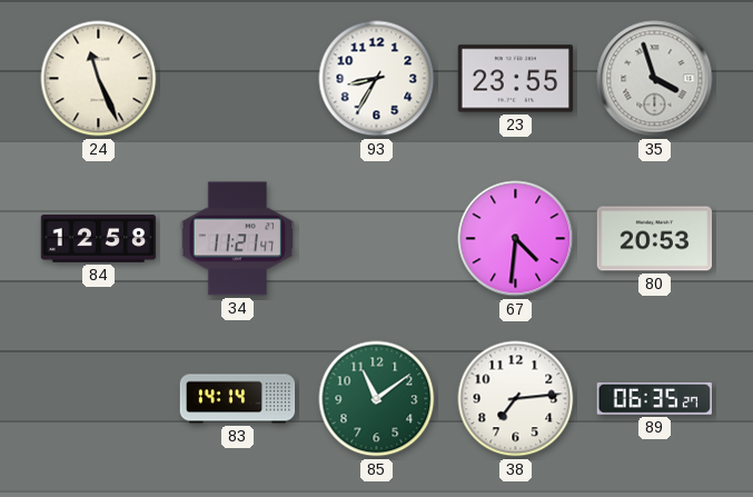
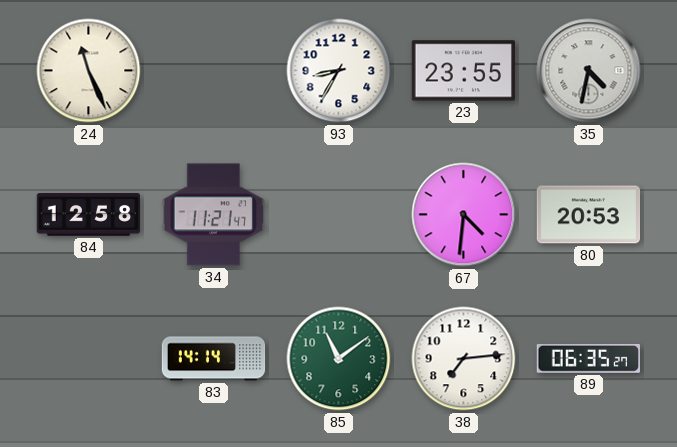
35: 3:57 -> 4:32 (589, 71)
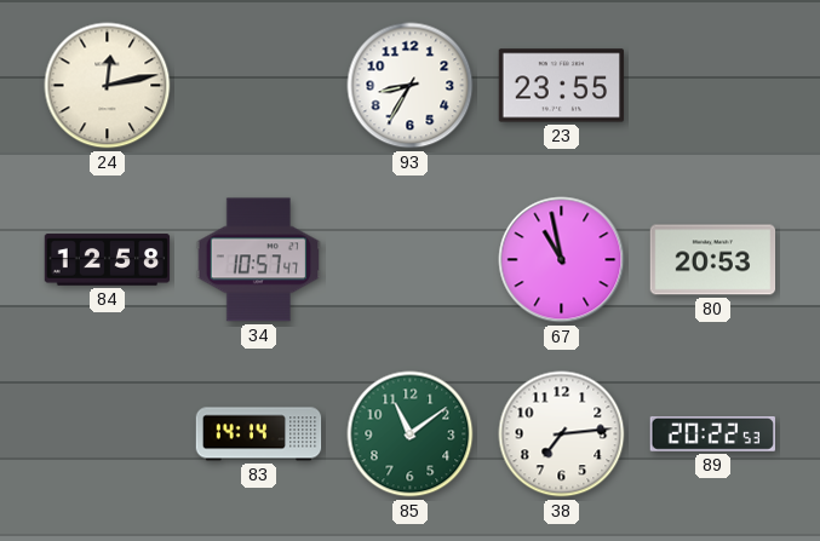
24: 11:26 -> 12:13 (108, 86)
35: 4:32 -> none (589, 71)
34: 11:21 -> 10:57 (259, 260)
67: 4:31 -> 10:58 (562, 260)
89: 06:35 -> 20:22 (712, 433)
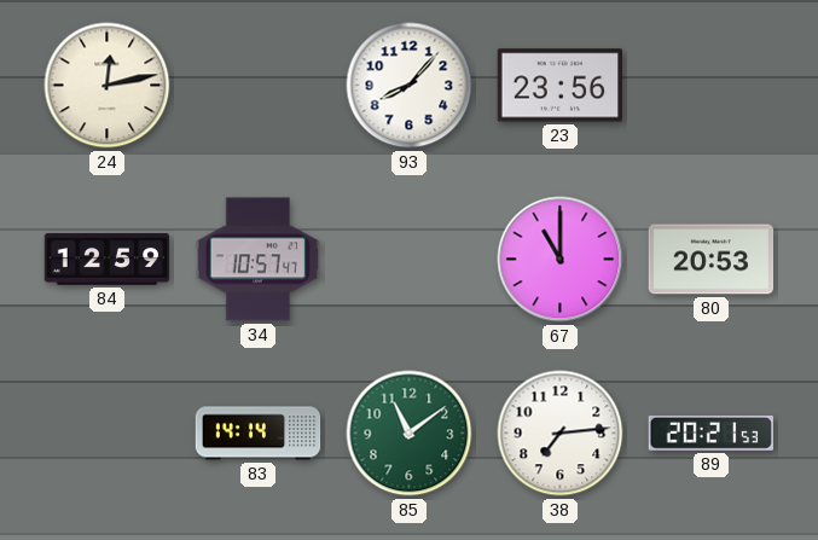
93: 8:35 -> 8:07 (410, 86)
23: 23:55 -> 23:56 (561, 86)
84: 12:58 -> 12:59 (108, 260)
67: 10:58 -> 11:00 (561, 260)
89: 20:22 -> 20:21 (710, 432)
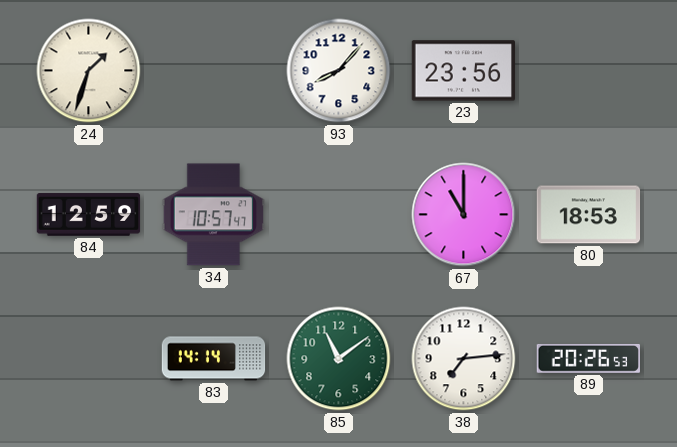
24: 12:13 -> 1:33 (89, 71)
80: 20:53 -> 18:53 (589, 215)
89: 20:21 -> 20:26 (588, 358)
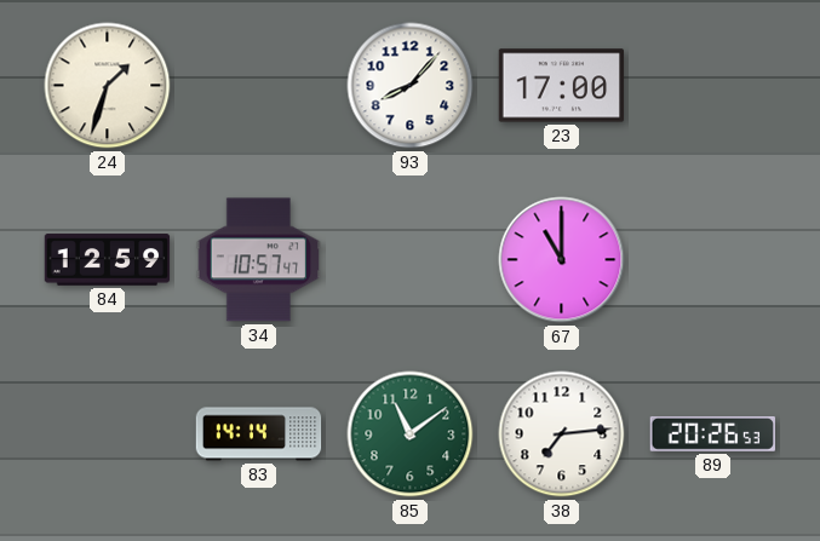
23: 23:56 -> 17:00 (562, 86)
80: 18:53 -> none (589, 215)
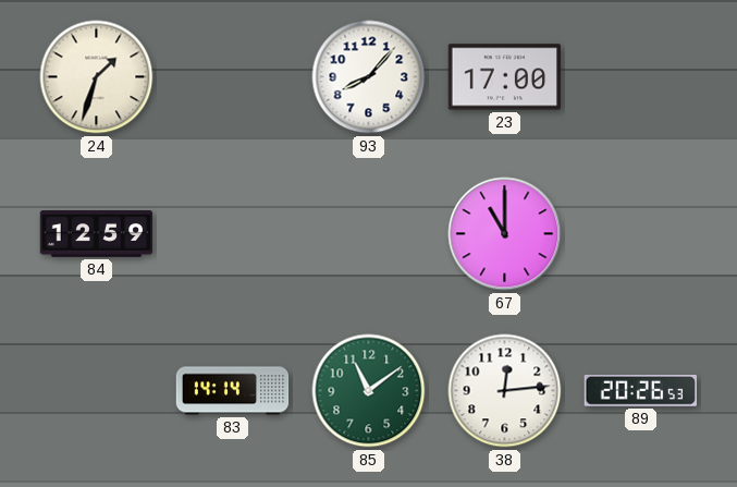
34: 10:57 -> none (259, 260)
38: 7:14 -> 12:14 (505, 391)
